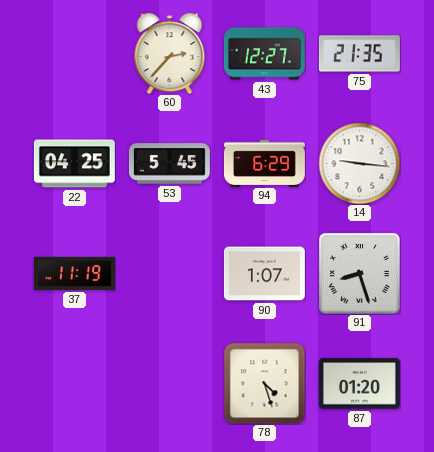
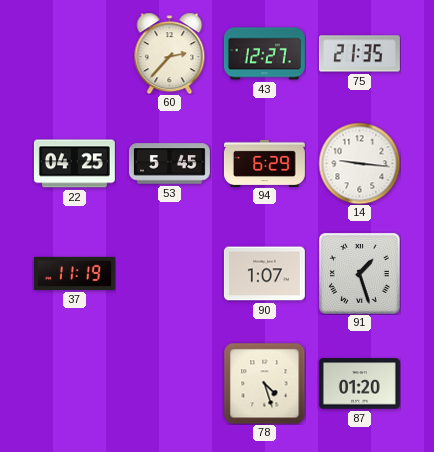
91: 8:27 -> 1:27 (359, 273)
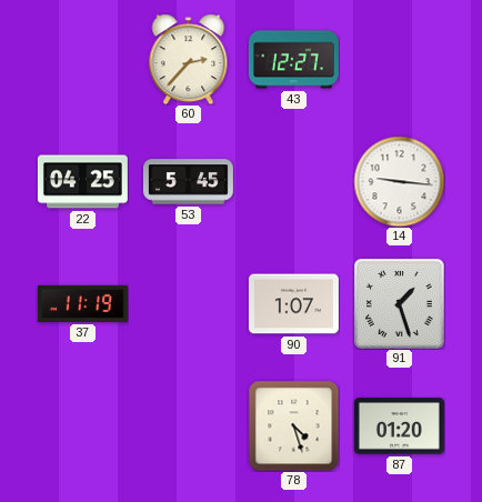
75: 21:35 -> none (359, 54)
94: 6:29 -> none (264, 163)
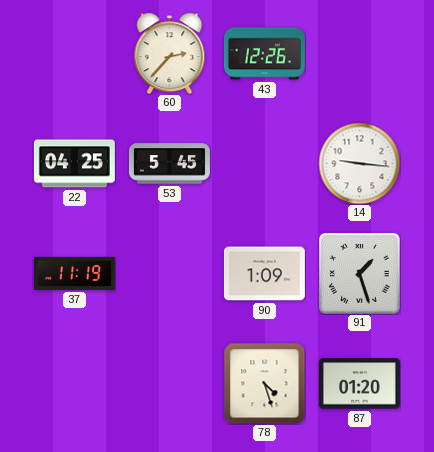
43: 12:27 -> 12:26 (264, 54)
90: 1:07 -> 1:09 (264, 274)
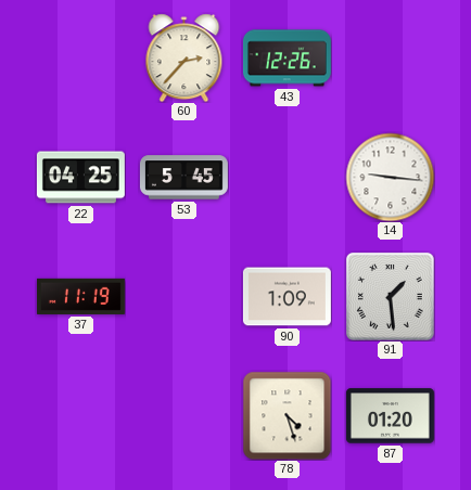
91: 1:27 -> 1:29 (390, 296)
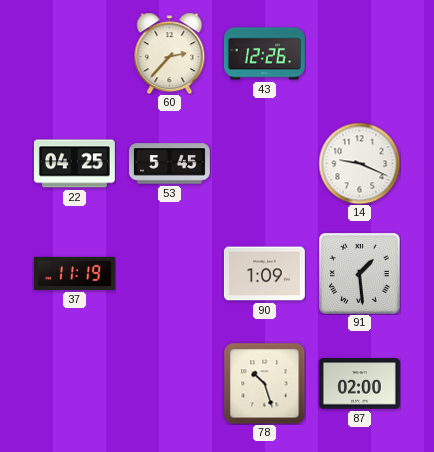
14: 9:16 -> 9:19 (359, 163)
78: 4:27 -> 10:27 (264, 383)
87: 01:20 -> 02:00 (359, 384)
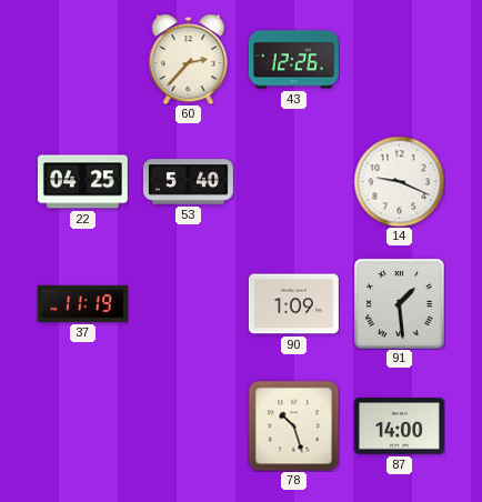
53: 5:45 -> 5:40 (188, 182)
87: 02:00 -> 14:00 (399, 426)
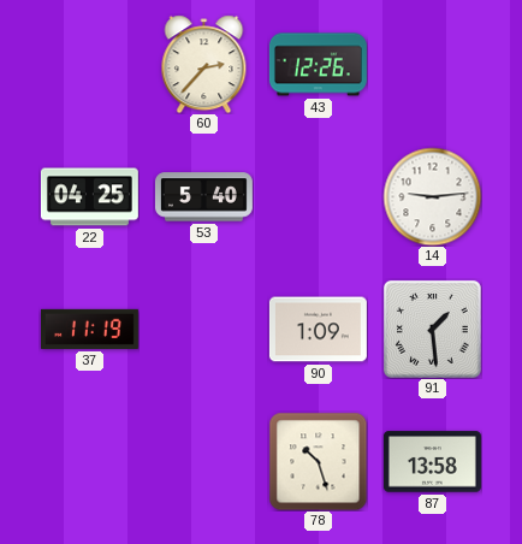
14: 9:19 -> 9:14 (432, 196)
87: 14:00 -> 13:58 (432, 462)
